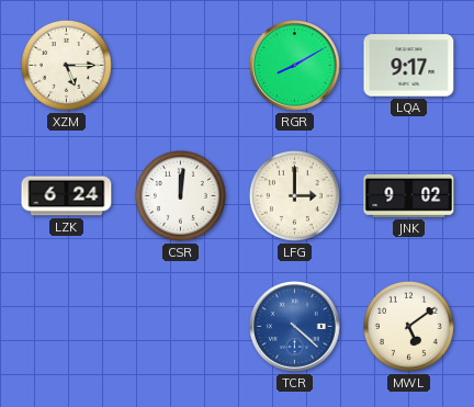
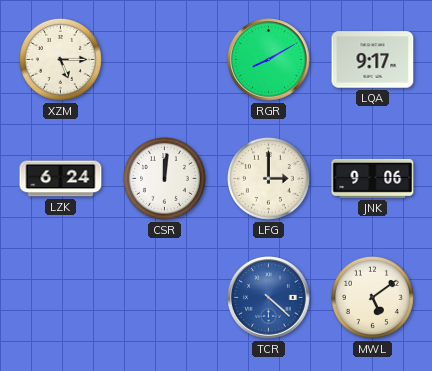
JNK: 9:02 -> 9:06 (373, 178)
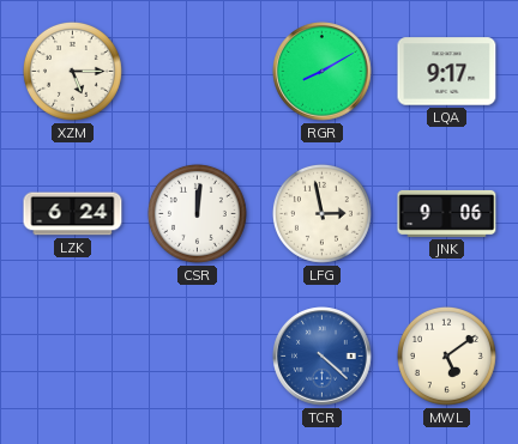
LFG: 3:00 -> 2:58 (321, 213)
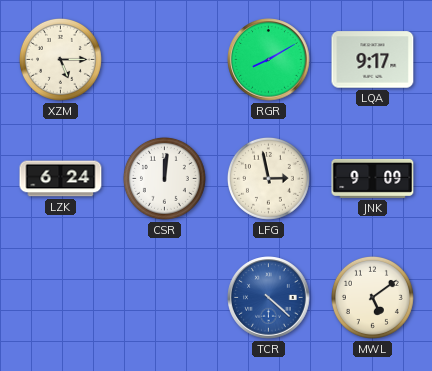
JNK: 9:06 -> 9:09 (373, 178)
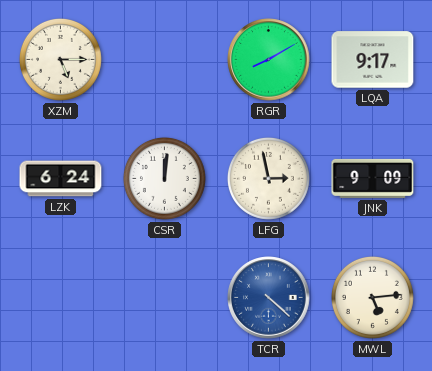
MWL: 5:09 -> 5:14 (372, 297)
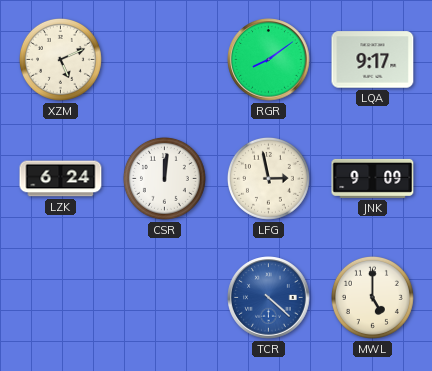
XZM: 5:15 -> 5:11 (60, 59)
RGR: 8:10 -> 8:09 (269, 60)
MWL: 5:14 -> 5:00 (372, 297)
